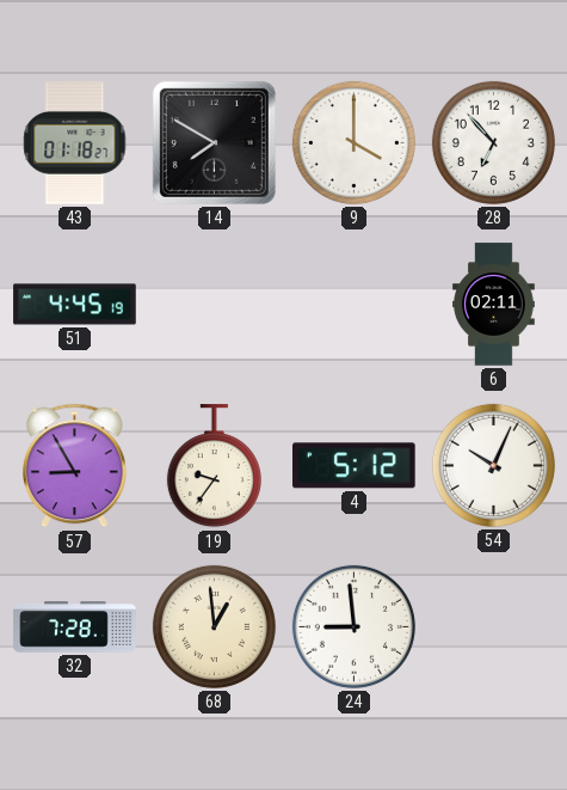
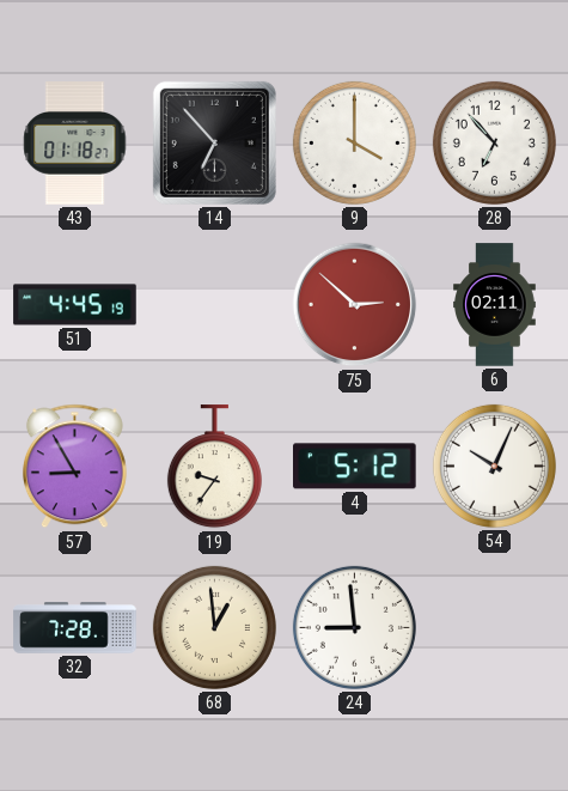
14: 7:50 -> 6:53 (214, 142)
75: none -> 2:52 (355, 305)
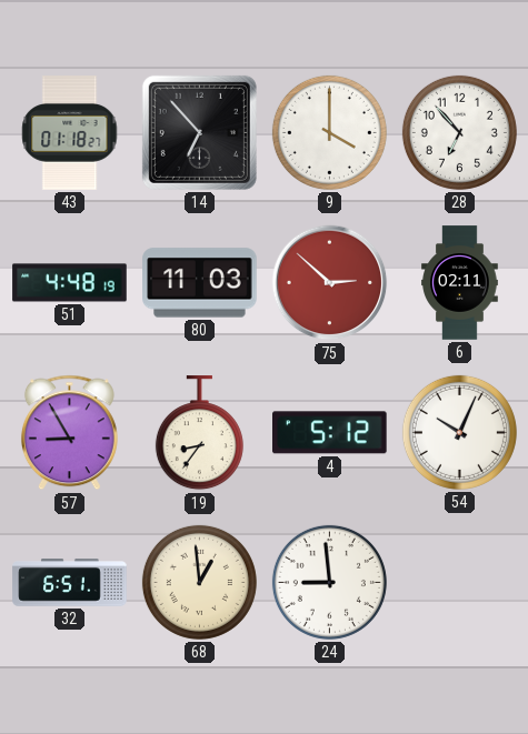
51: 4:45 -> 4:48 (70, 283)
80: none -> 11:03 (200, 283)
19: 9:36 -> 8:36 (199, 433)
32: 7:28 -> 6:51 (70, 583)
